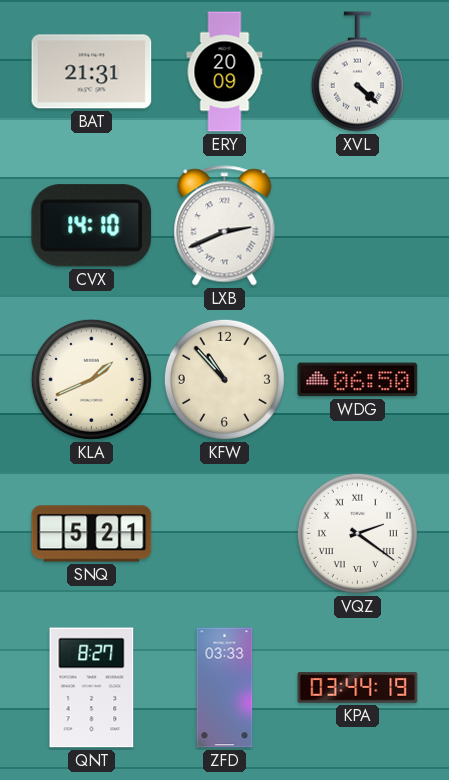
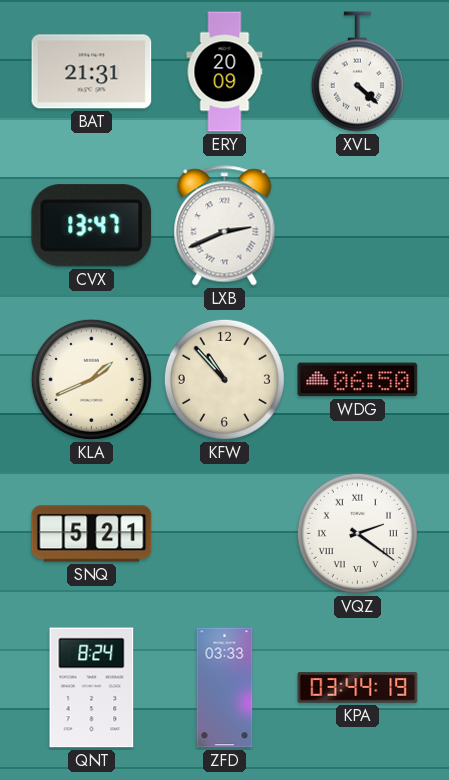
CVX: 14:10 -> 13:47 (92, 226)
QNT: 8:27 -> 8:24 (92, 688)
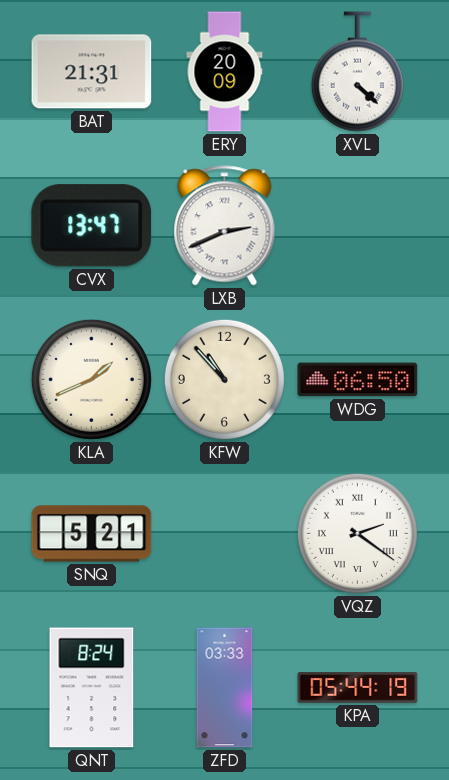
KPA: 03:44 -> 05:44 (358, 688)
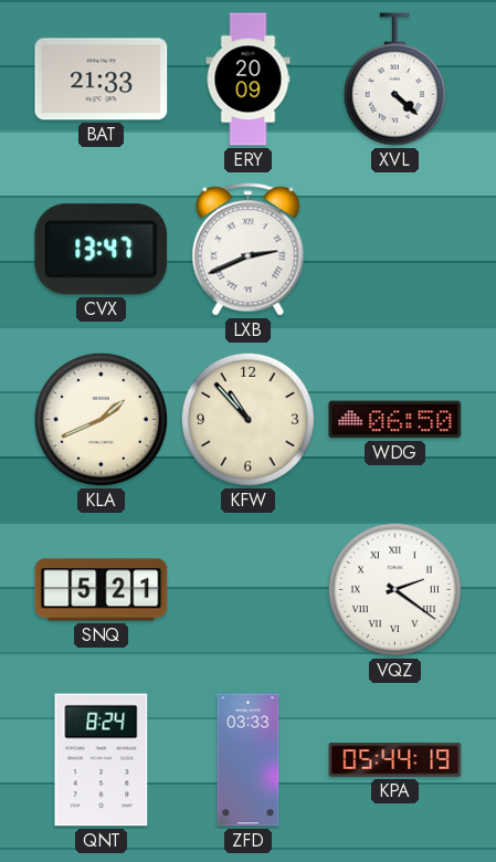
BAT: 21:31 -> 21:33 (102, 80)
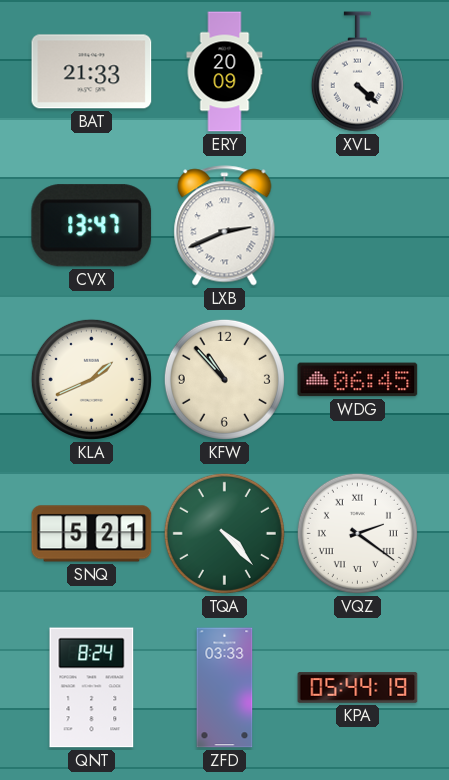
WDG: 06:50 -> 06:45 (358, 380)
TQA: none -> 4:23 (224, 533)
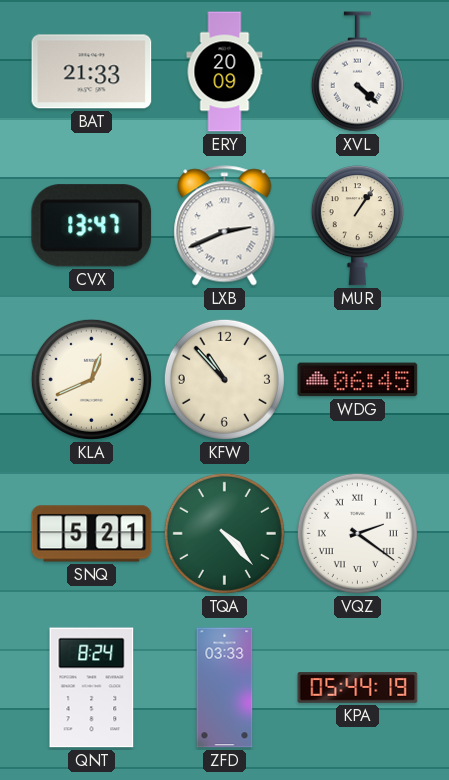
MUR: none -> 1:06 (357, 226)
KLA: 1:41 -> 12:41 (91, 379)
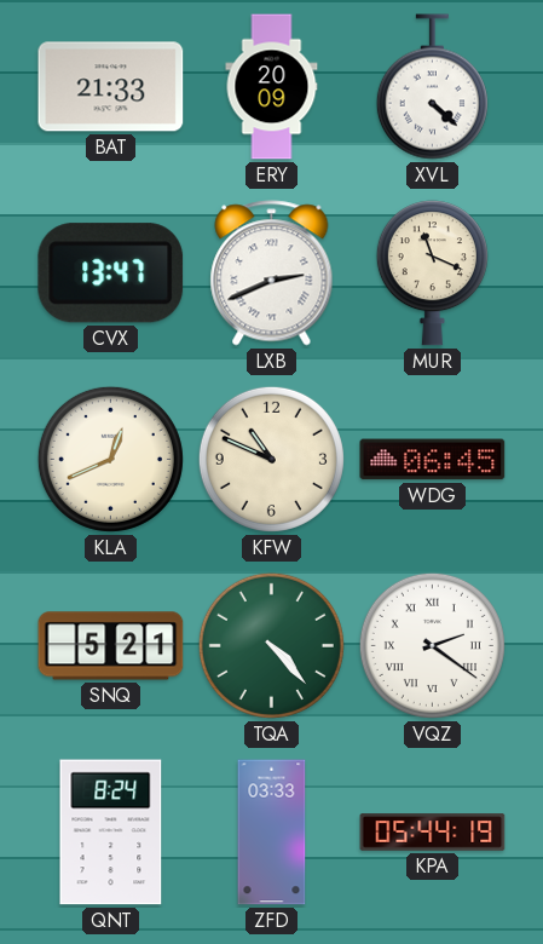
MUR: 1:06 -> 11:19 (432, 274)
KFW: 10:53 -> 10:49 (271, 459)
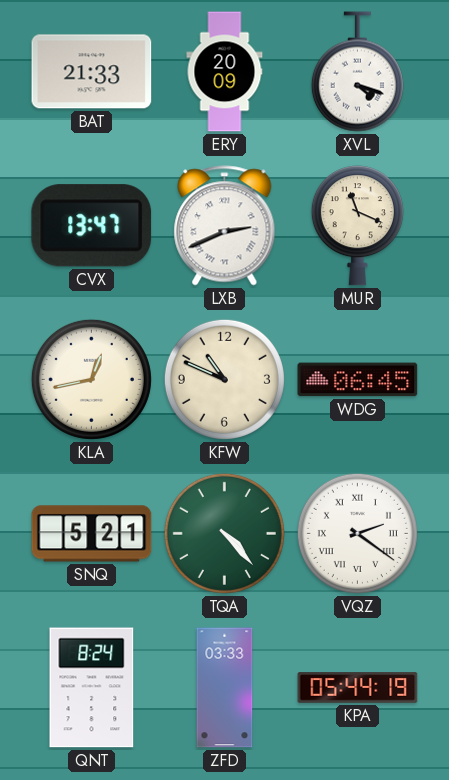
XVL: 4:22 -> 4:18 (357, 72)
KLA: 12:41 -> 12:43 (91, 379)
